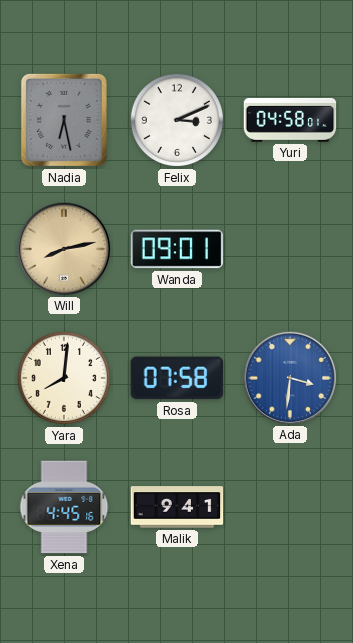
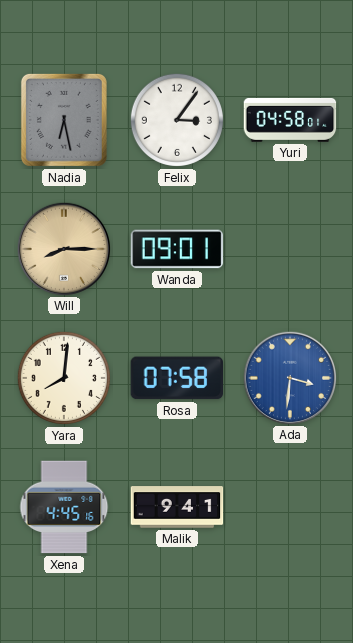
Felix: 3:11 -> 3:06 (177, 120)
Will: 8:13 -> 8:15 (63, 248)
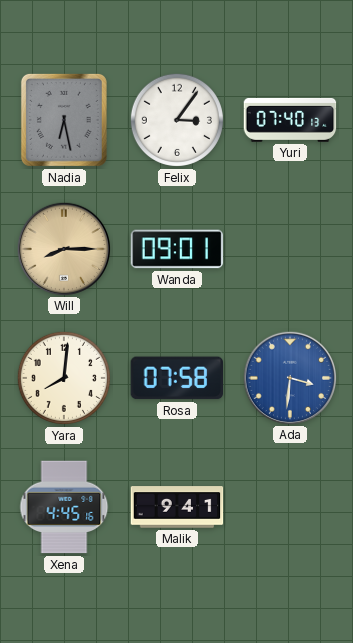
Yuri: 04:58 -> 07:40 (290, 120)
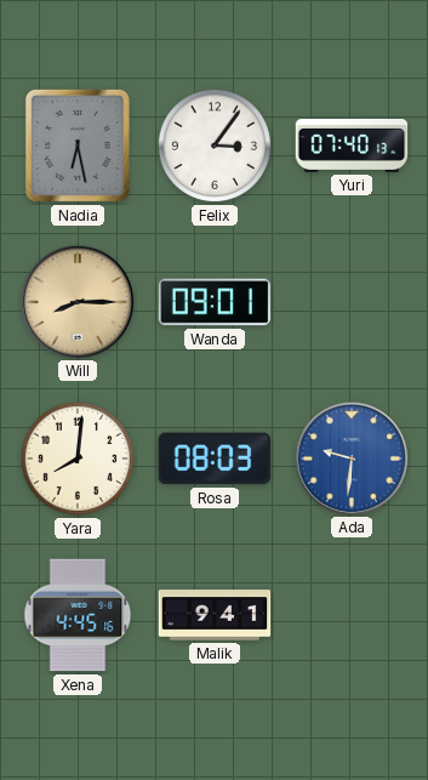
Rosa: 07:58 -> 08:03 (215, 459)
Ada: 3:31 -> 9:31 (350, 457)
